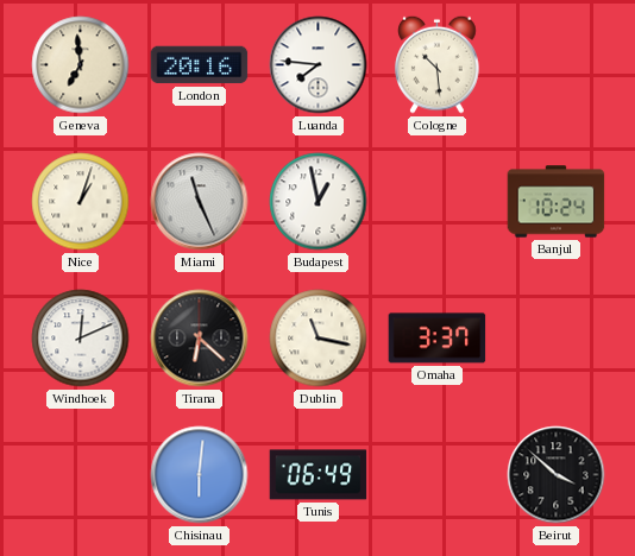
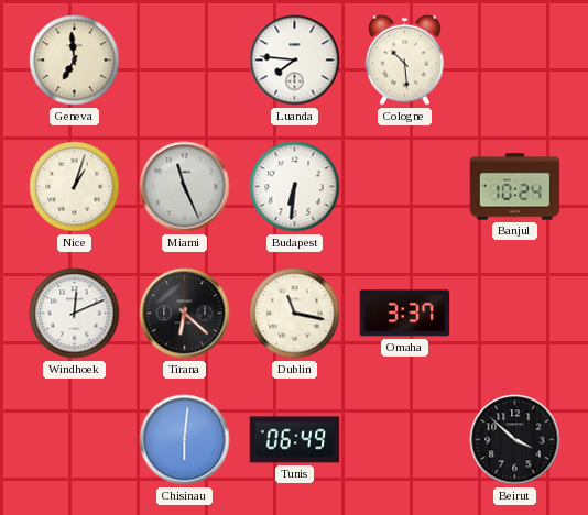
London: 20:16 -> none (200, 65)
Budapest: 12:58 -> 6:31 (295, 187)
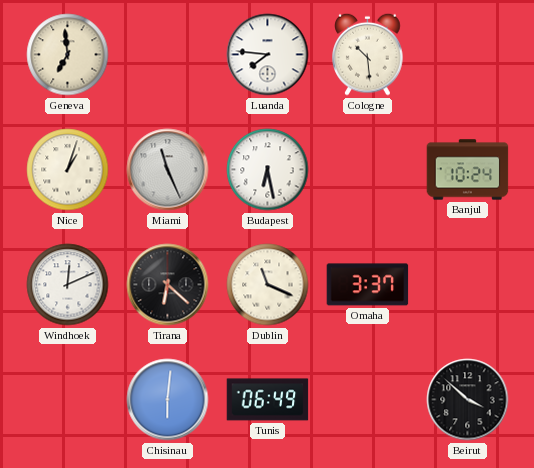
Budapest: 6:31 -> 6:28 (268, 170)
Dublin: 11:17 -> 11:19 (268, 285)
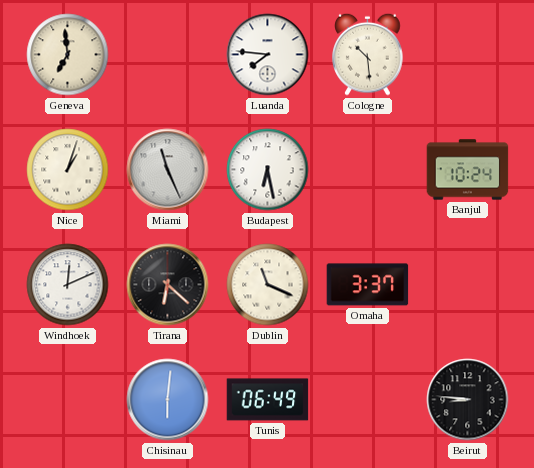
Beirut: 3:52 -> 8:46 (468, 400)
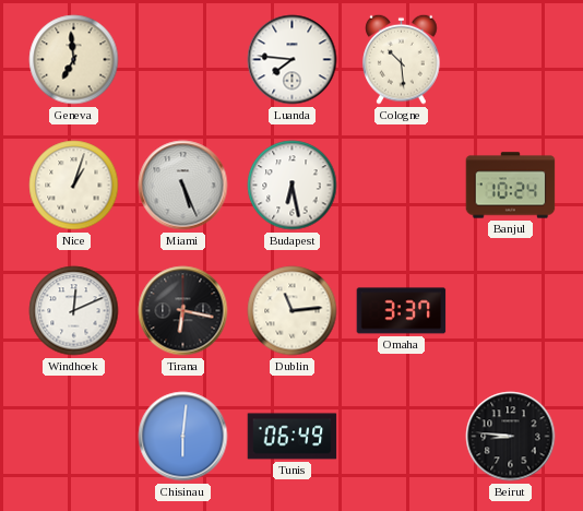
Miami: 11:26 -> 5:26 (183, 186)
Tirana: 6:22 -> 6:17 (183, 311)
Dublin: 11:19 -> 11:14 (293, 311)
